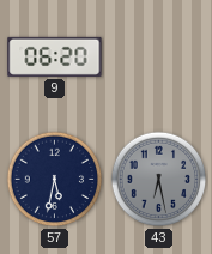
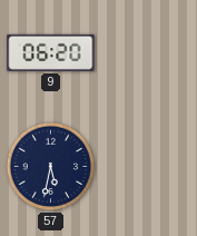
43: 6:28 -> none (159, 180)
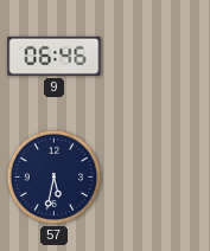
9: 06:20 -> 06:46 (55, 56)
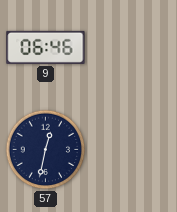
57: 5:32 -> 12:32 (46, 150)
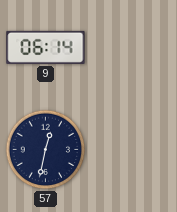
9: 06:46 -> 06:14 (46, 47)
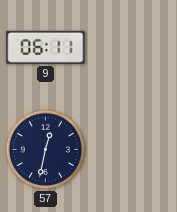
9: 06:14 -> 06:11 (46, 47)
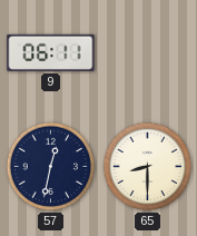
65: none -> 8:30 (148, 167)
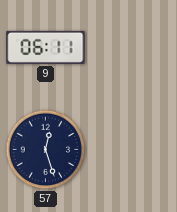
57: 12:32 -> 12:27 (46, 150)
65: 8:30 -> none (148, 167)
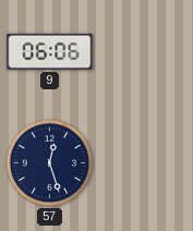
9: 06:11 -> 06:06 (50, 51)
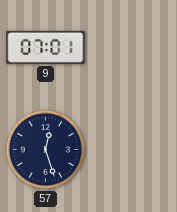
9: 06:06 -> 07:01 (46, 47)
